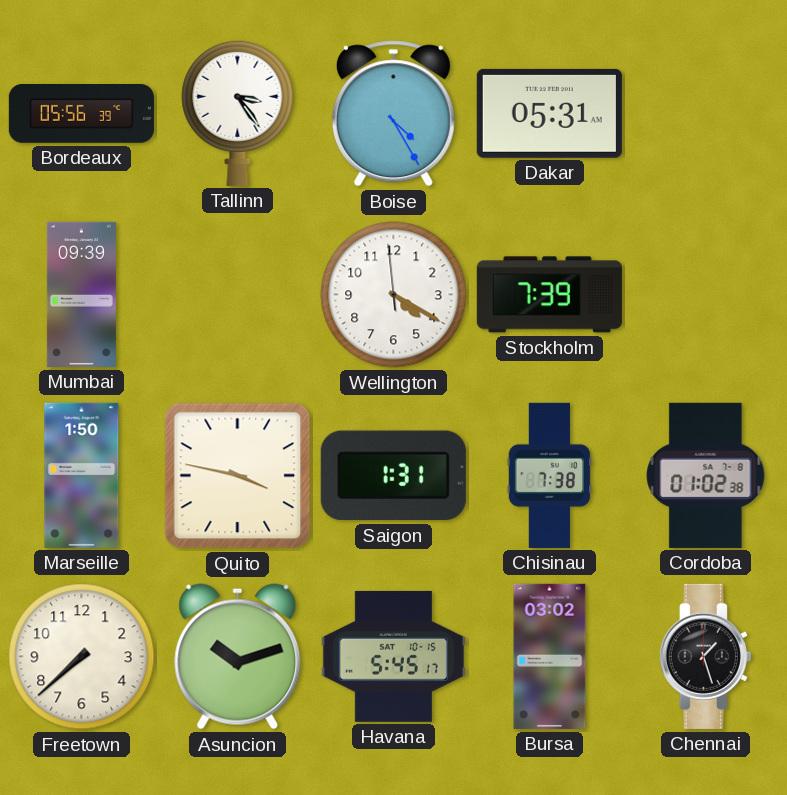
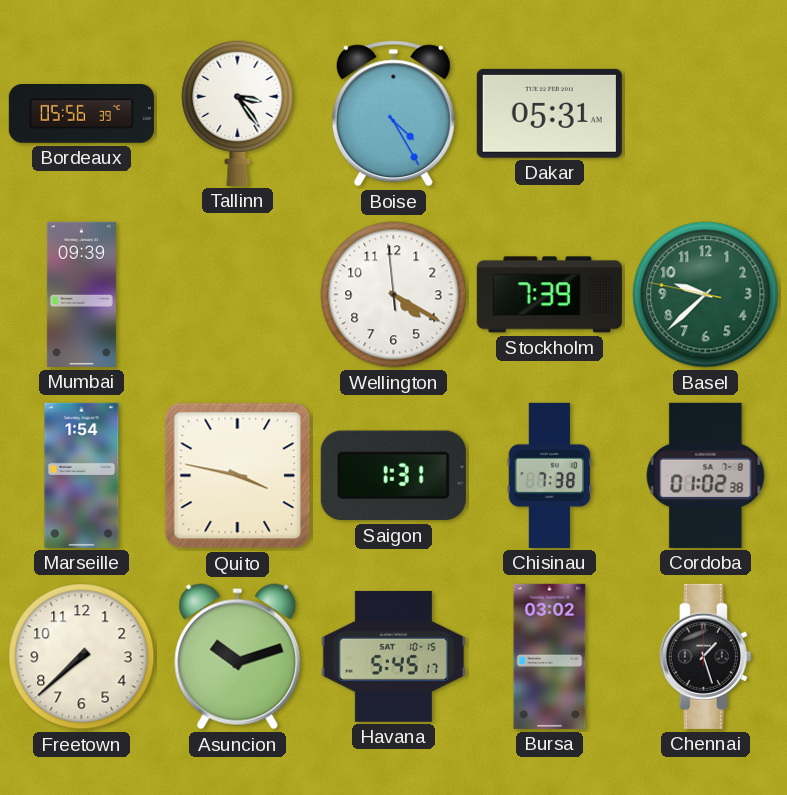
Basel: none -> 9:37 (706, 295)
Marseille: 1:50 -> 1:54 (82, 475)
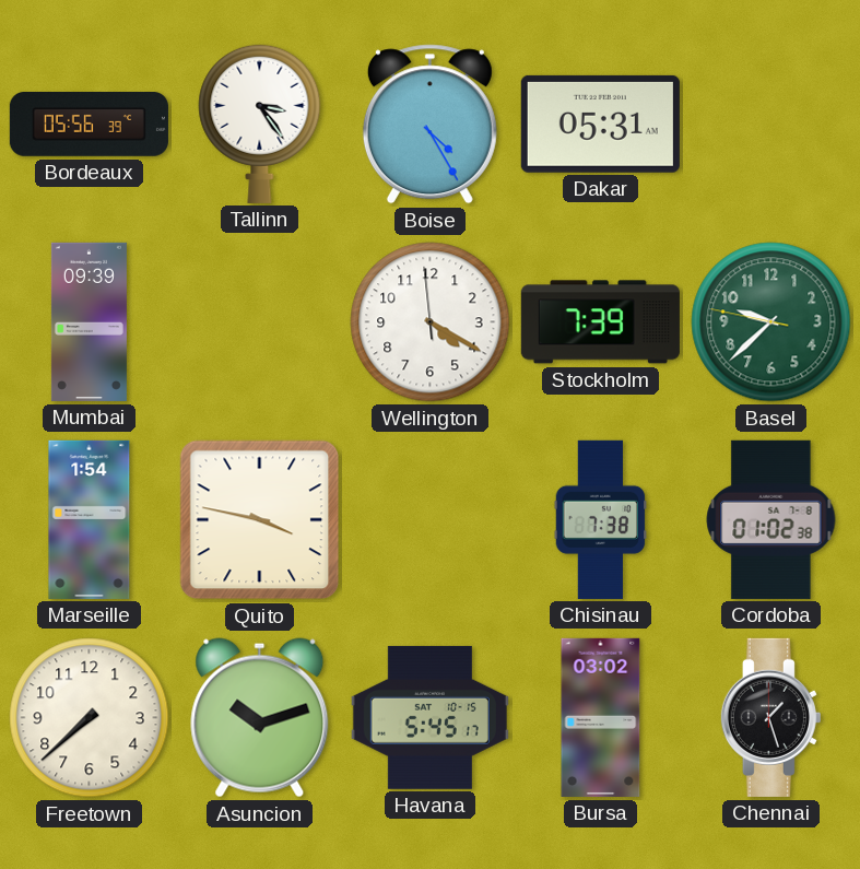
Saigon: 1:31 -> none (393, 476)
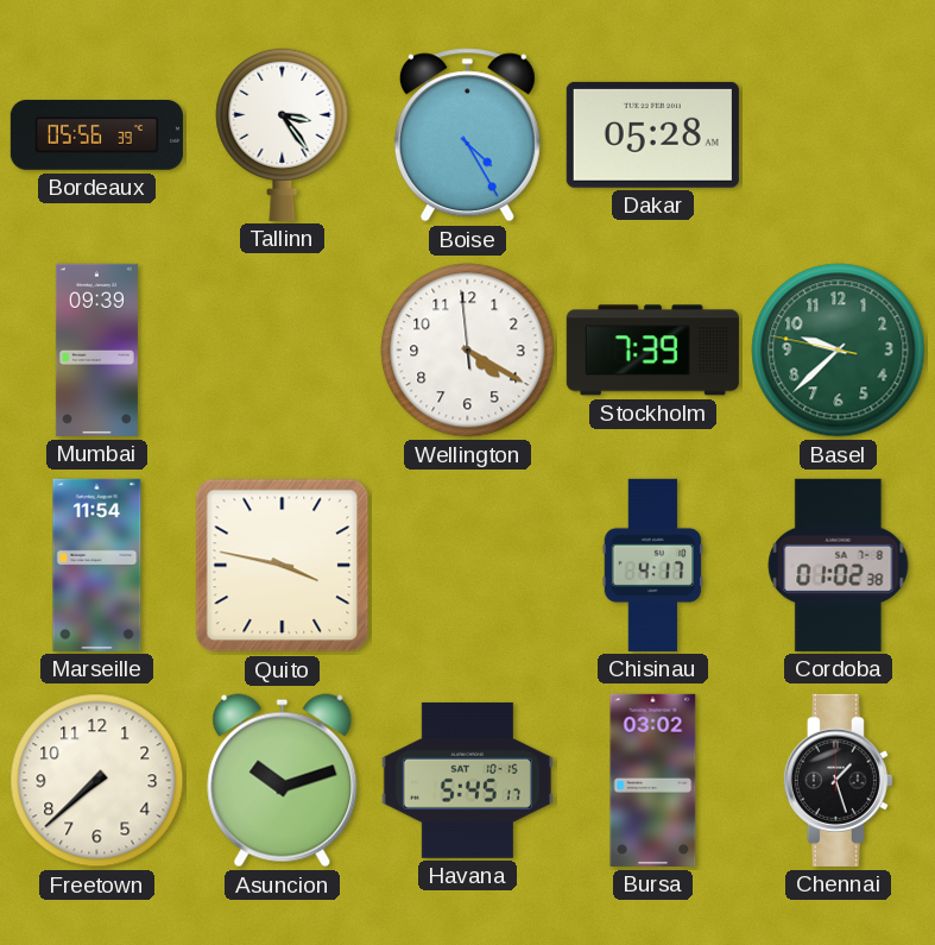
Dakar: 05:31 -> 05:28 (652, 134)
Marseille: 1:54 -> 11:54 (97, 565)
Chisinau: 7:38 -> 4:17 (653, 565)
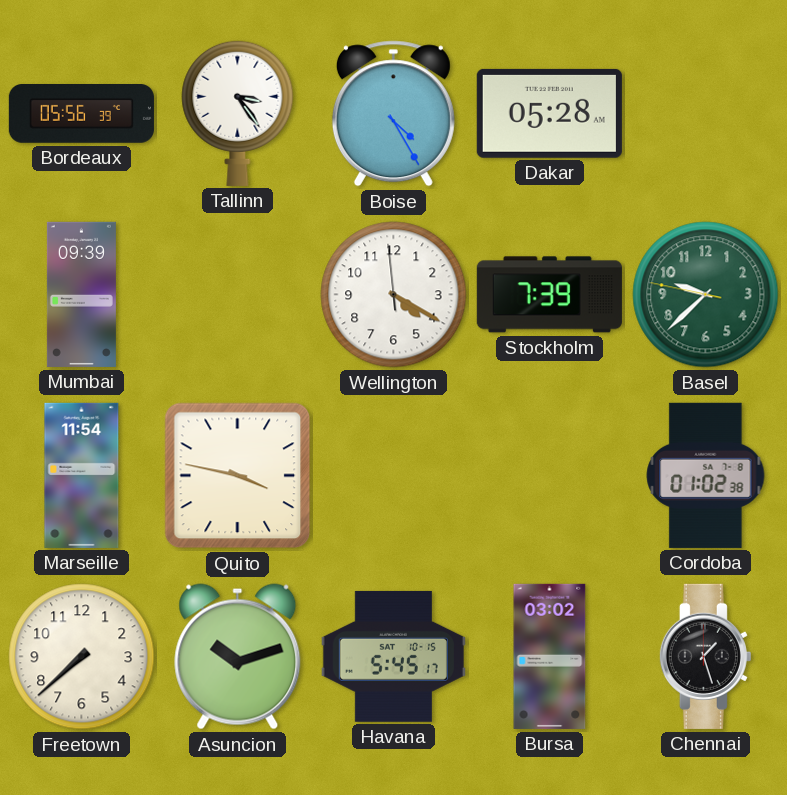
Chisinau: 4:17 -> none (653, 565)
